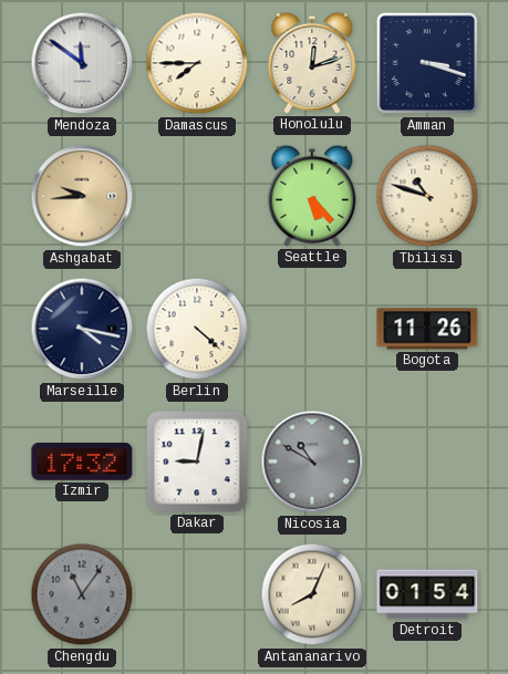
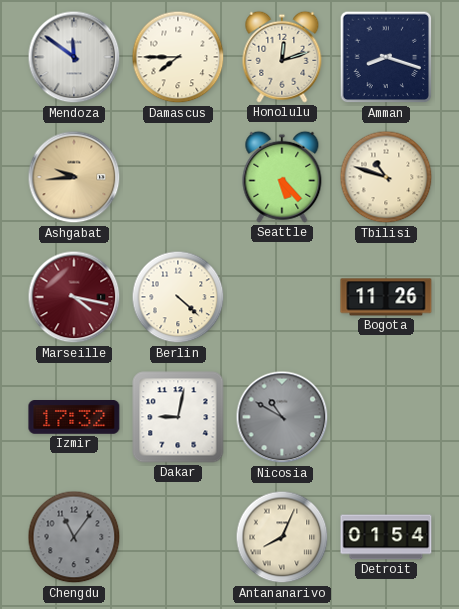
Amman: 3:18 -> 8:18 (386, 57)
Marseille dial: navy -> burgundy (74, 297)
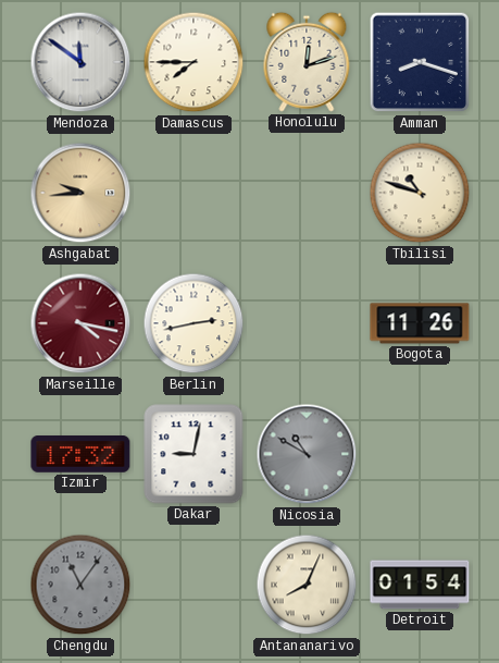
Seattle: 5:23 -> none (282, 177)
Berlin: 4:22 -> 2:43 (194, 323)
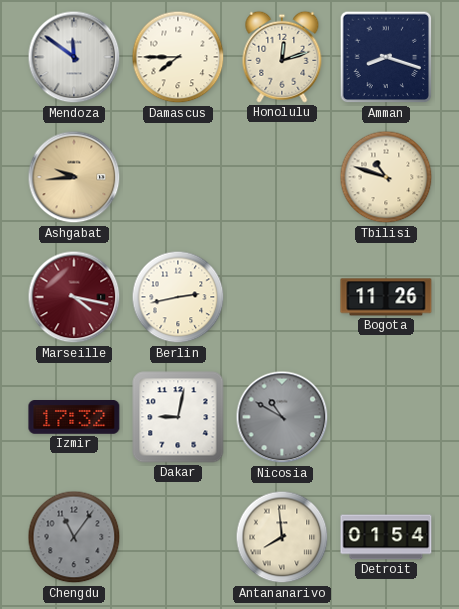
Antananarivo: 8:04 -> 7:59 (282, 537)
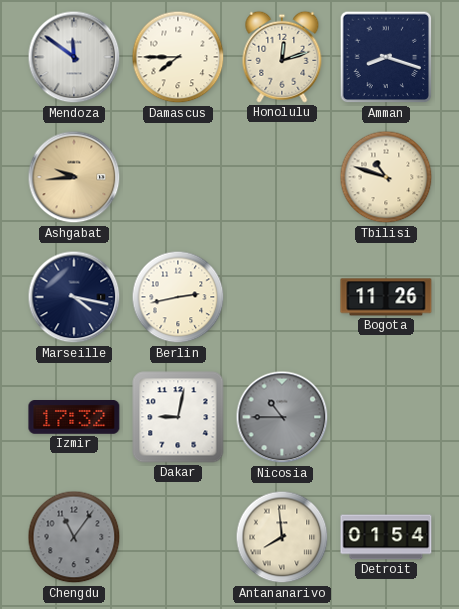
Marseille dial: burgundy -> navy (74, 297)
Nicosia: 10:50 -> 10:45 (282, 417)
